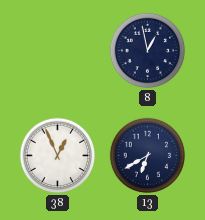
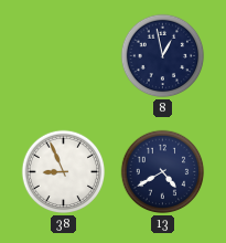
38: 12:56 -> 8:56 (64, 172)
13: 6:40 -> 4:40 (163, 172)
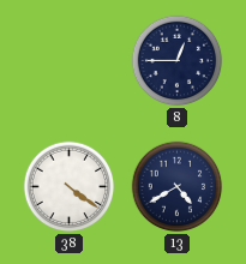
8: 12:58 -> 12:45 (178, 61)
38: 8:56 -> 4:21 (70, 187)
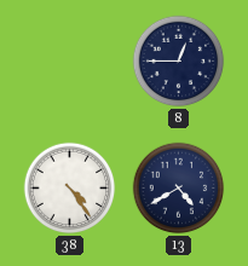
38: 4:21 -> 4:24 (70, 189)
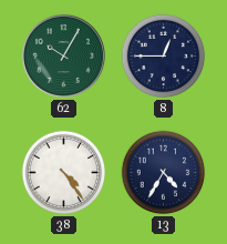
62: none -> 10:05 (63, 55)
13: 4:40 -> 4:35 (164, 173)
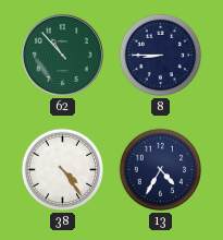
62: 10:05 -> 10:53 (62, 55)
8: 12:45 -> 8:45 (161, 56)
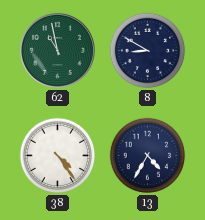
62: 10:53 -> 10:58 (57, 50)
8: 8:45 -> 8:50 (148, 51)
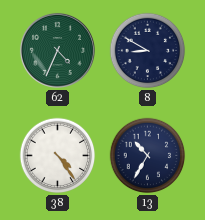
62: 10:58 -> 4:34 (57, 50)
13: 4:35 -> 10:35 (148, 156)
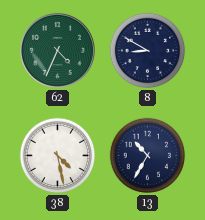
38: 4:24 -> 4:28 (58, 156)
